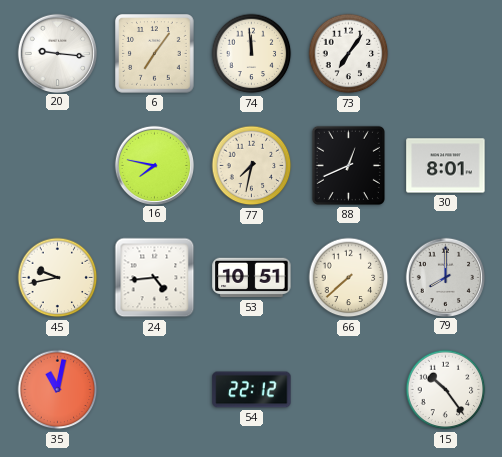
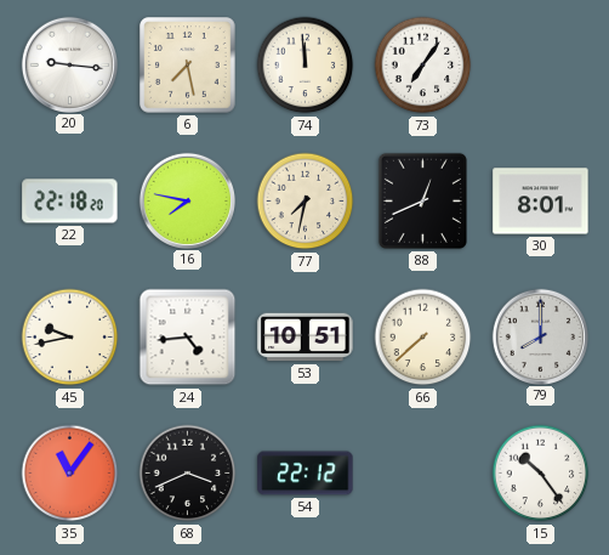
6: 7:06 -> 7:28 (188, 66)
22: none -> 22:18 (70, 202)
35: 11:02 -> 11:06 (70, 474)
68: none -> 3:41 (188, 474)
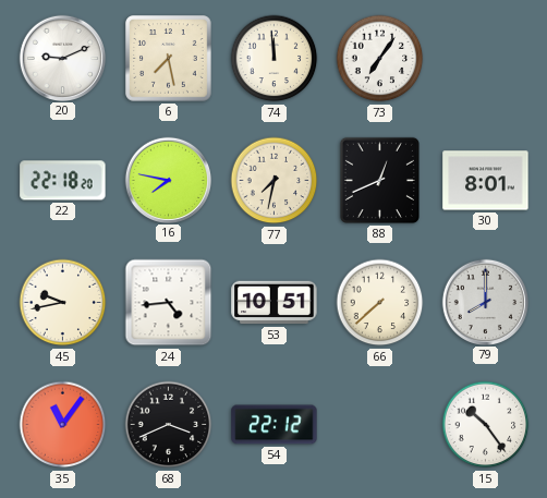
20: 9:16 -> 9:11 (62, 58)
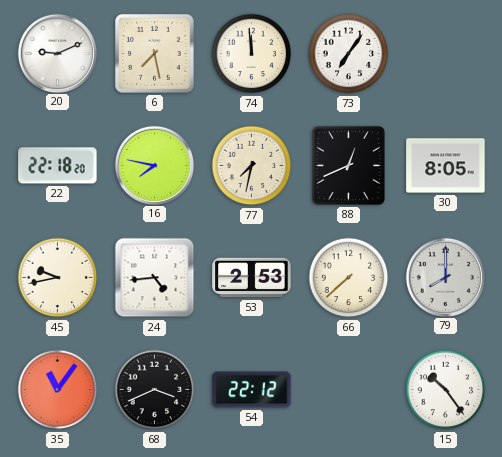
30: 8:01 -> 8:05 (446, 166)
53: 10:51 -> 2:53 (252, 278)
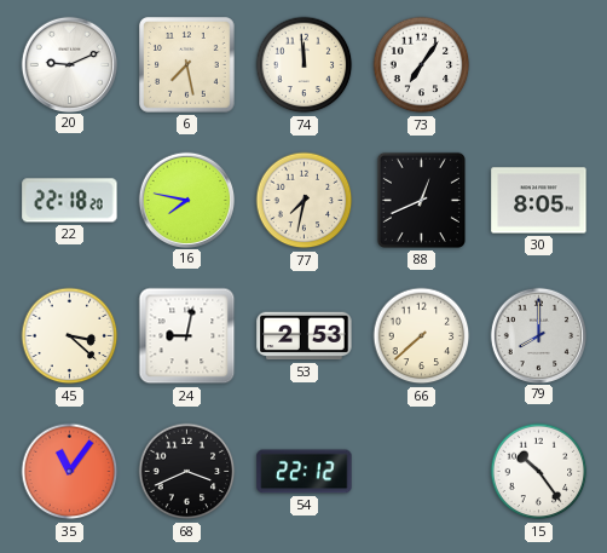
45: 9:43 -> 3:22 (70, 336)
24: 4:44 -> 9:02 (187, 336)
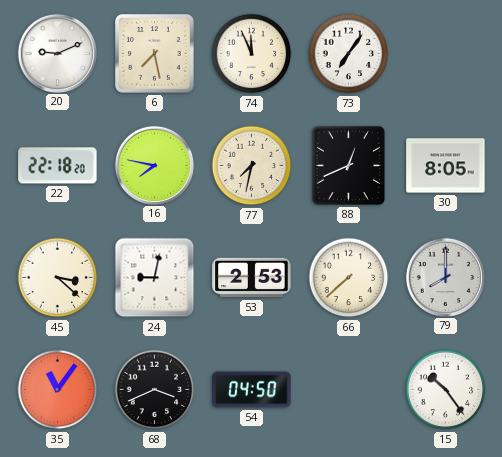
74: 11:59 -> 11:56 (252, 54)
54: 22:12 -> 04:50 (252, 390)
